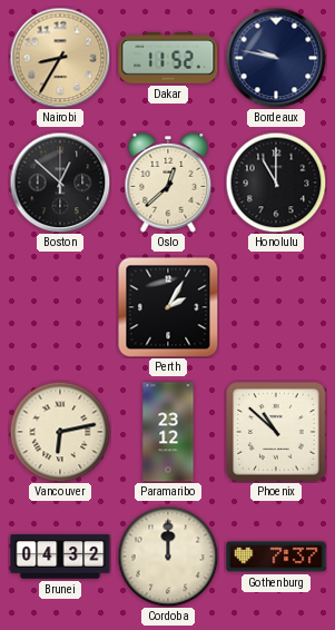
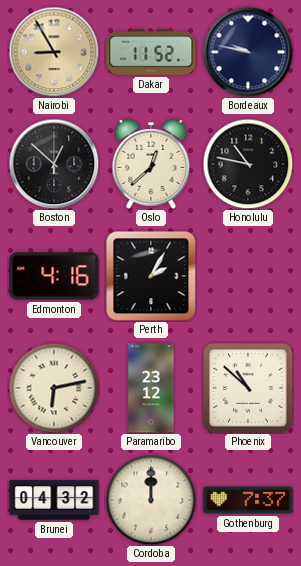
Nairobi: 8:35 -> 8:55 (54, 52)
Honolulu: 11:00 -> 10:47 (248, 164)
Edmonton: none -> 4:16 (54, 276)
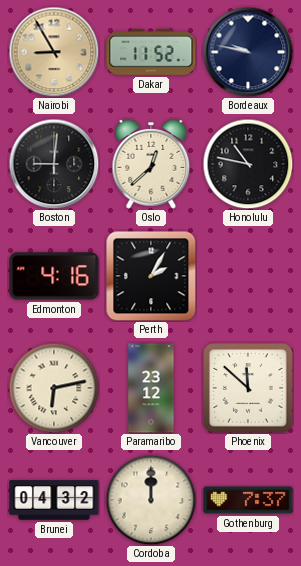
Boston: 12:52 -> 9:01 (54, 164)
Phoenix: 10:52 -> 11:52 (248, 388)
